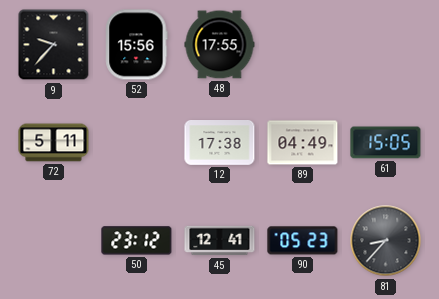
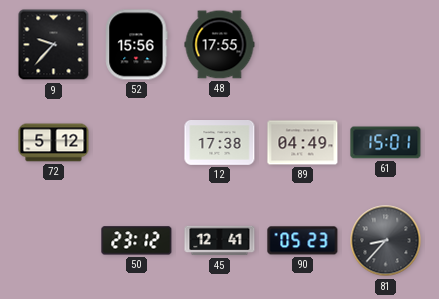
72: 5:11 -> 5:12 (54, 143)
61: 15:05 -> 15:01 (386, 143)
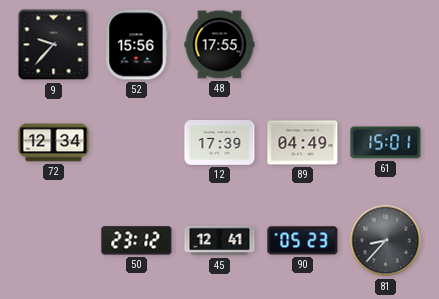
72: 5:12 -> 12:34 (54, 143)
12: 17:38 -> 17:39 (220, 143)
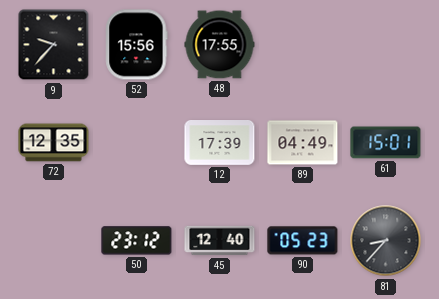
72: 12:34 -> 12:35 (54, 143)
45: 12:41 -> 12:40 (220, 241)
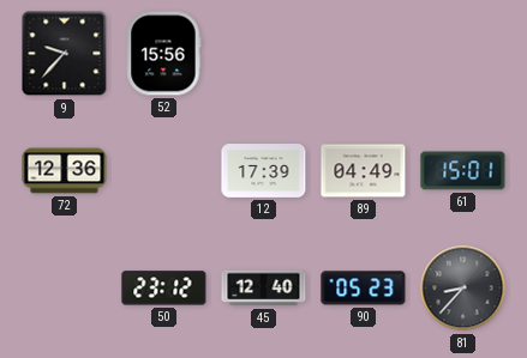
48: 17:55 -> none (220, 45)
72: 12:35 -> 12:36 (65, 171)
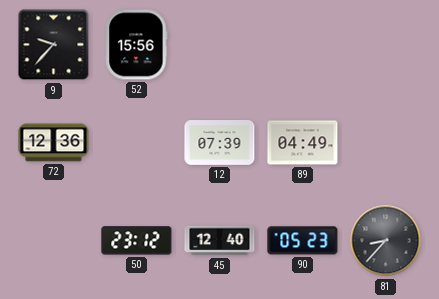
12: 17:39 -> 07:39 (220, 143)
61: 15:01 -> none (463, 171)
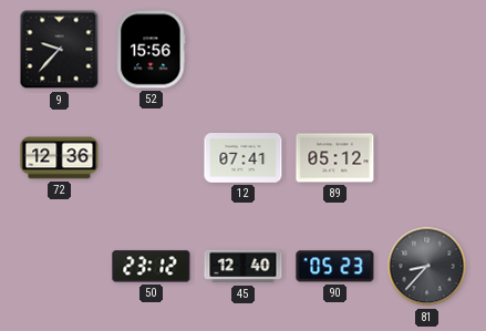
12: 07:39 -> 07:41 (244, 158)
89: 04:49 -> 05:12 (335, 158)
